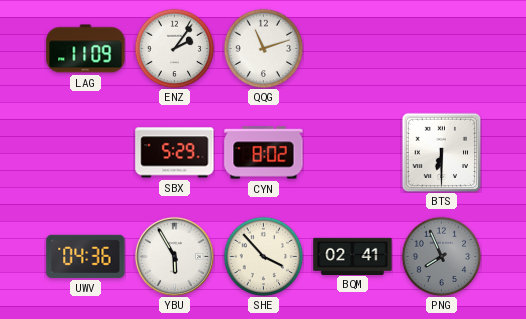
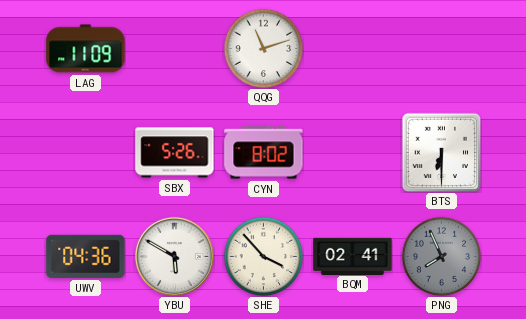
ENZ: 2:06 -> none (174, 48)
SBX: 5:29 -> 5:26 (175, 153)
YBU: 5:55 -> 5:50 (174, 256)
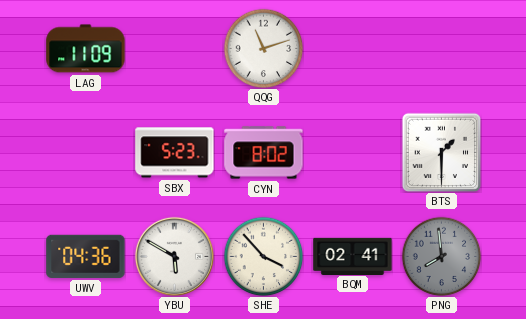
SBX: 5:26 -> 5:23 (175, 153)
BTS: 6:30 -> 1:30 (441, 152)
PNG: 7:56 -> 7:59 (441, 256)
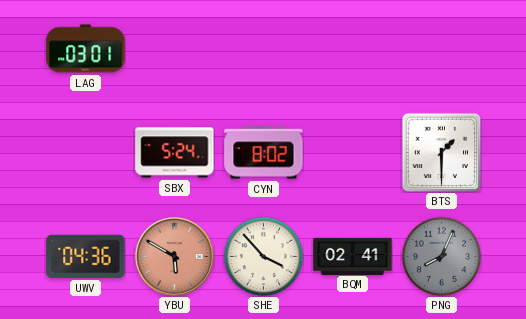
LAG: 11:09 -> 03:01 (86, 49)
QQG: 11:12 -> none (263, 48)
SBX: 5:23 -> 5:24 (175, 153)
YBU dial: white -> salmon (174, 256)
PNG: 7:59 -> 8:04 (441, 256)
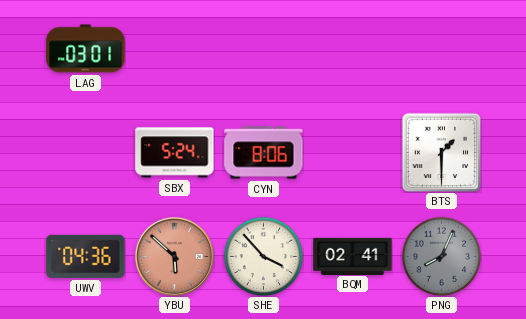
CYN: 8:02 -> 8:06 (264, 153)
YBU: 5:50 -> 5:52 (174, 256)
